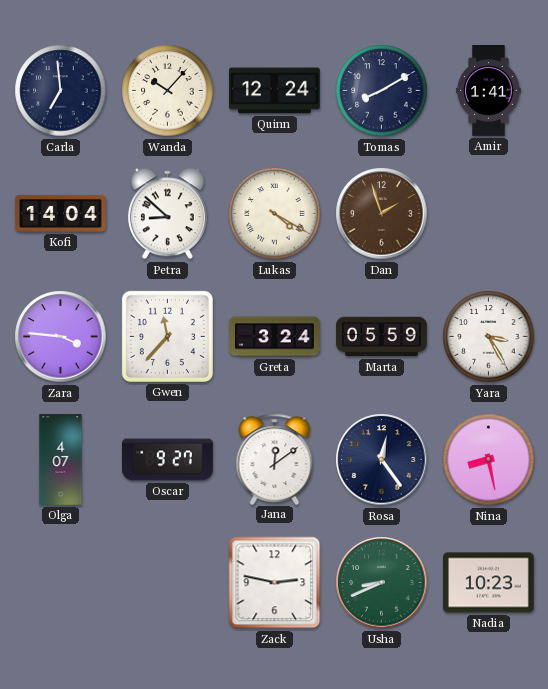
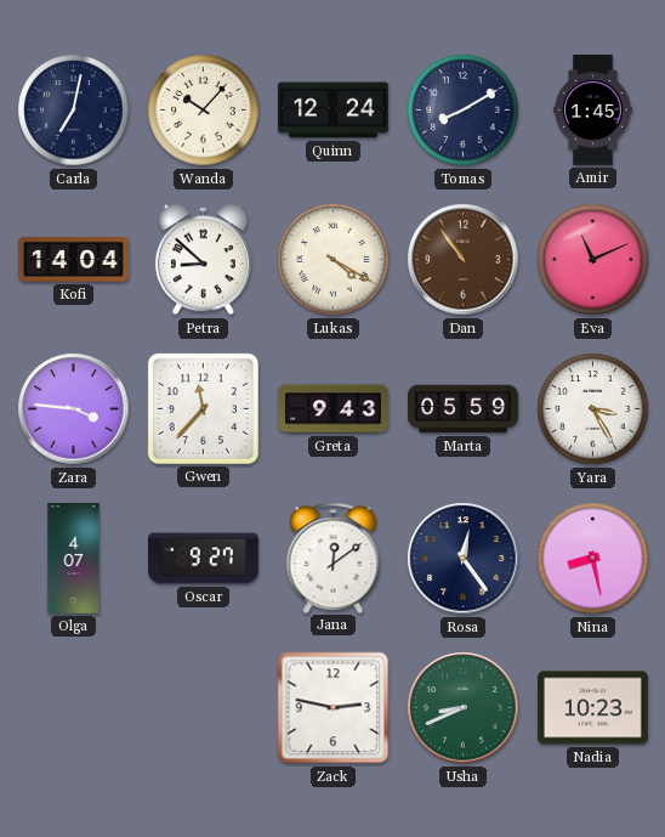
Carla: 6:59 -> 7:02 (74, 111)
Amir: 1:41 -> 1:45 (593, 111)
Dan: 1:57 -> 10:54 (464, 260)
Eva: none -> 11:11 (593, 260)
Greta: 3:24 -> 9:43 (332, 409)
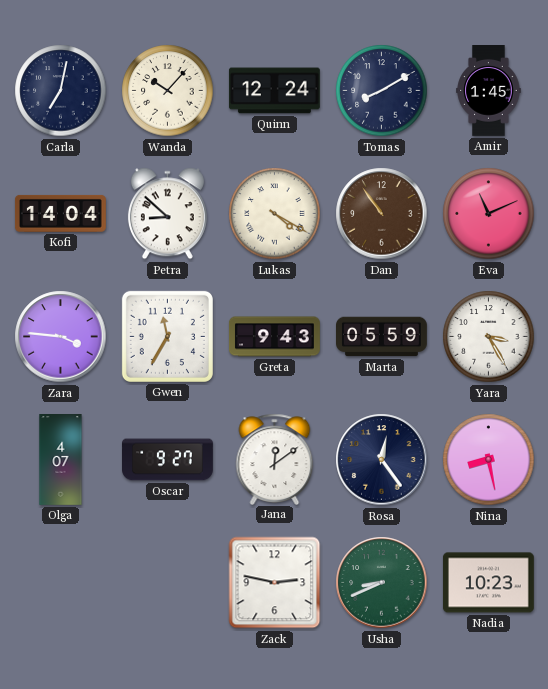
Gwen: 11:37 -> 11:35 (167, 336)
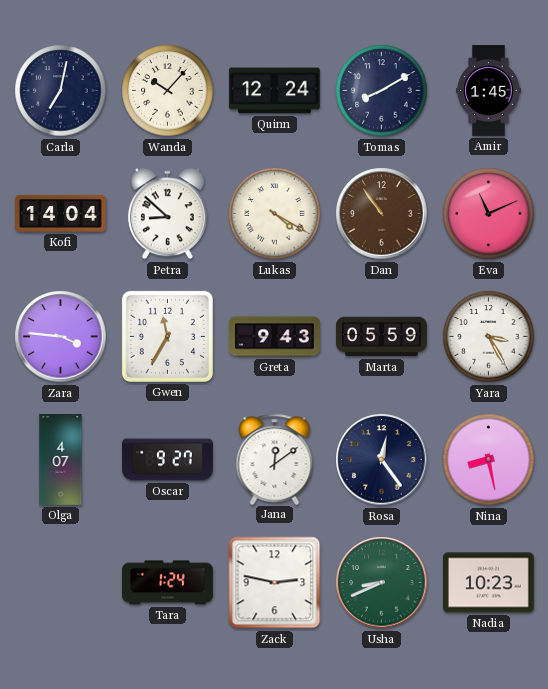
Tara: none -> 1:24 (168, 583)
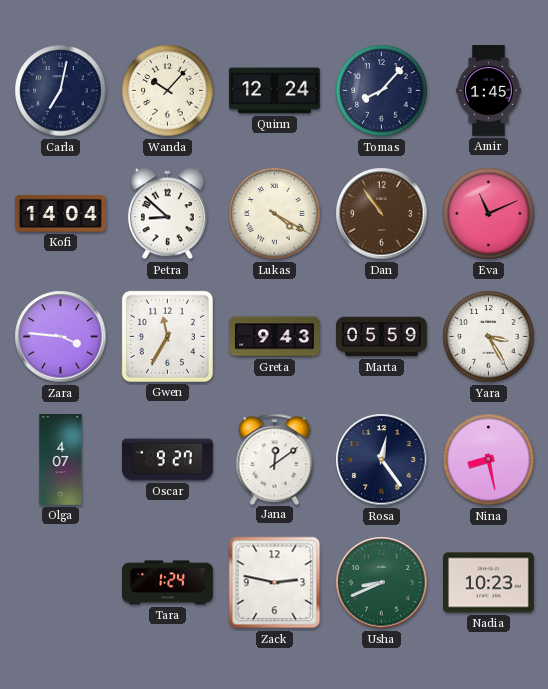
Tomas: 8:10 -> 8:07 (382, 91)
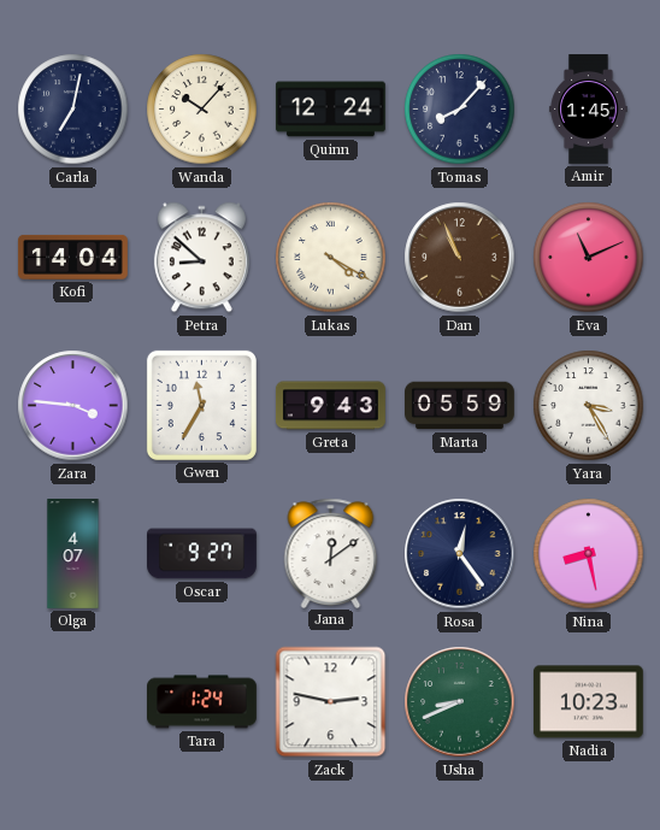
Dan: 10:54 -> 10:56 (460, 258)
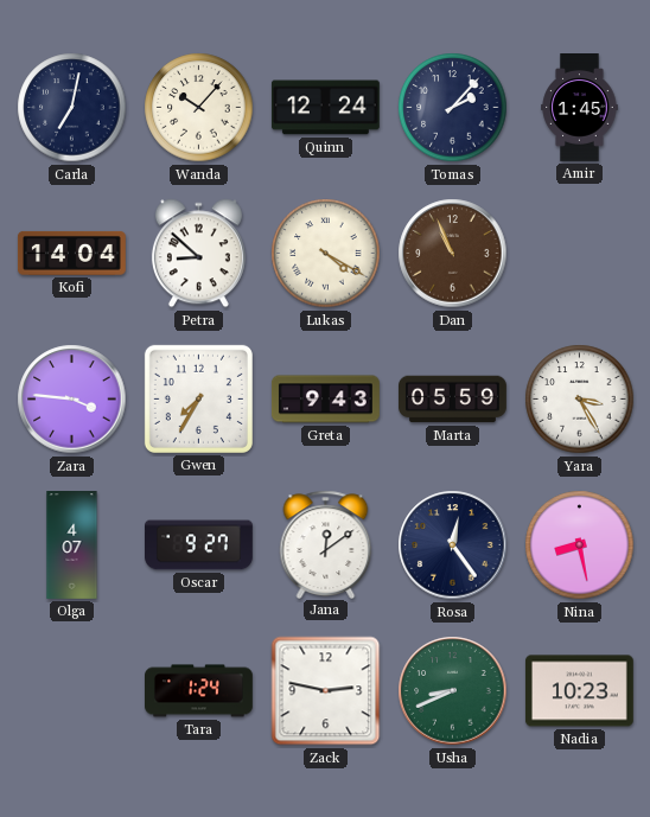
Tomas: 8:07 -> 2:07 (453, 108)
Eva: 11:11 -> none (589, 258)
Gwen: 11:35 -> 7:35 (198, 398)
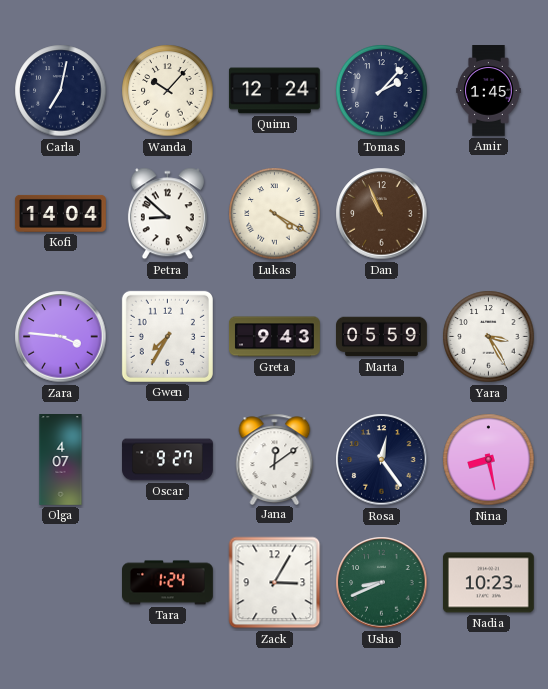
Zack: 2:47 -> 3:05 (275, 583)
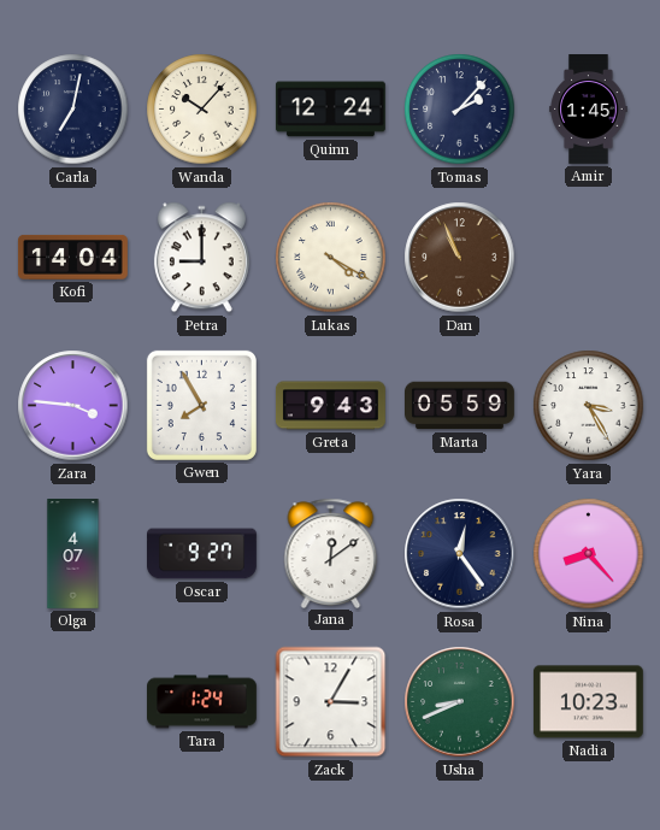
Petra: 8:52 -> 9:00 (201, 258)
Gwen: 7:35 -> 7:55 (201, 405)
Nina: 8:28 -> 8:23 (589, 554)
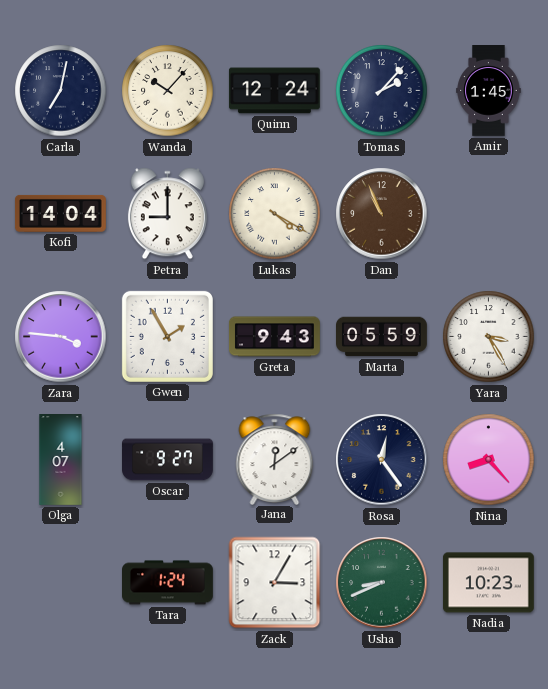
Gwen: 7:55 -> 1:55 (167, 336)
